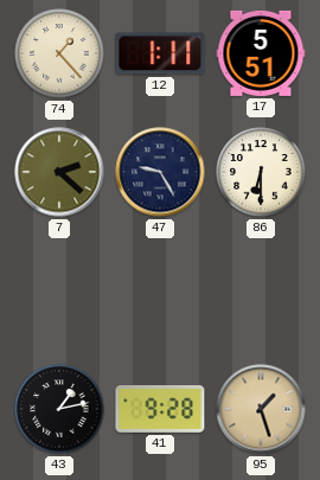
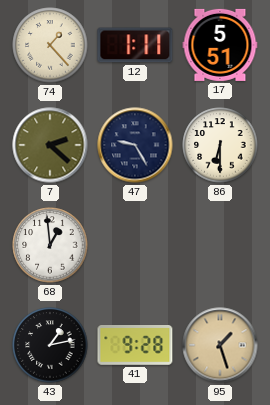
68: none -> 12:59 (50, 245)
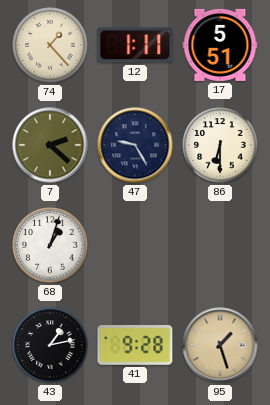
68: 12:59 -> 1:03 (50, 245)
